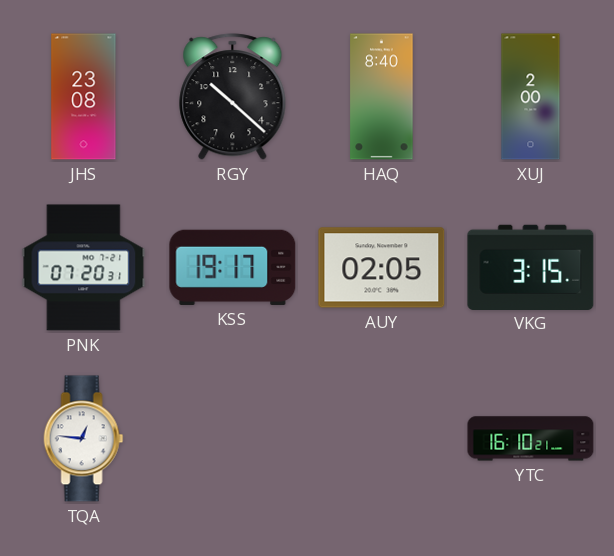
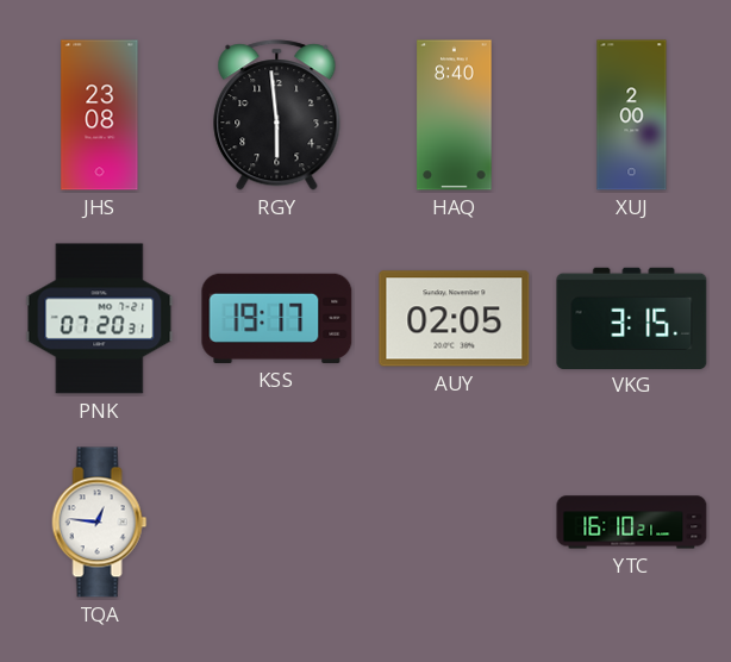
RGY: 10:22 -> 5:59 (277, 115)
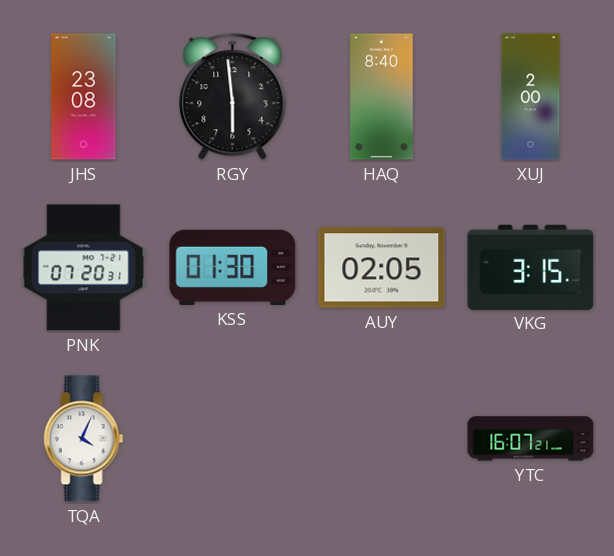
KSS: 19:17 -> 01:30 (233, 267)
TQA: 12:46 -> 4:04 (84, 439)
YTC: 16:10 -> 16:07 (531, 439)
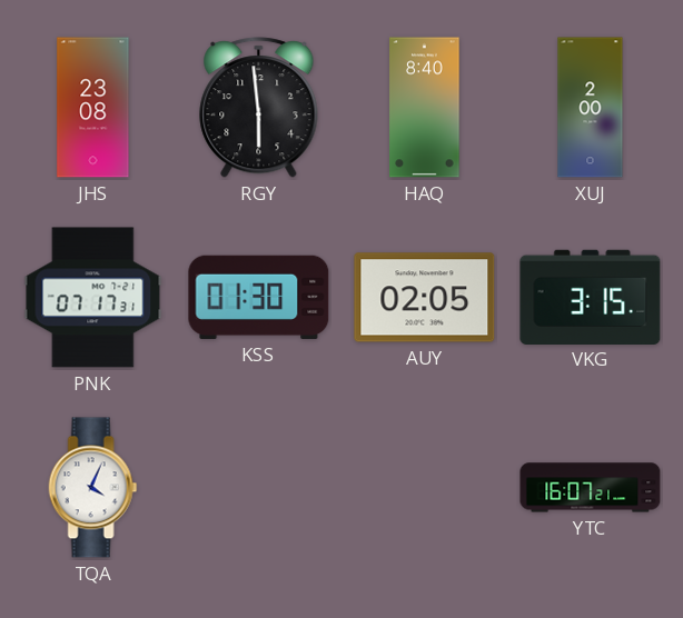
PNK: 07:20 -> 07:17 (93, 298)
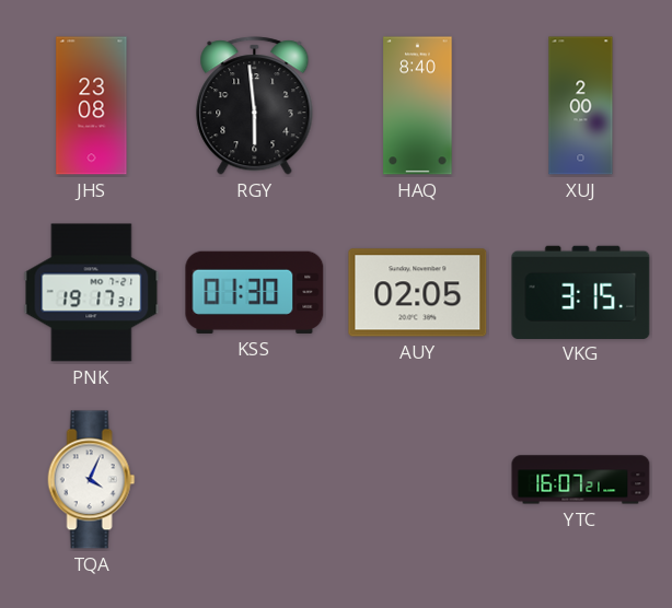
PNK: 07:17 -> 19:17 (92, 293)
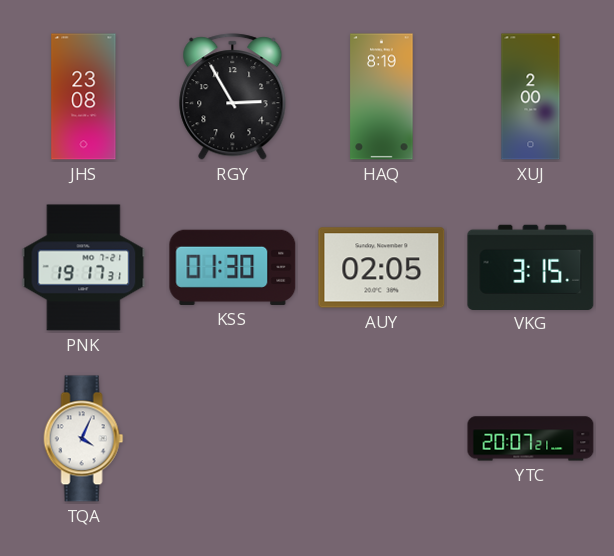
RGY: 5:59 -> 2:55 (233, 97)
HAQ: 8:40 -> 8:19 (382, 97)
YTC: 16:07 -> 20:07 (531, 439)
